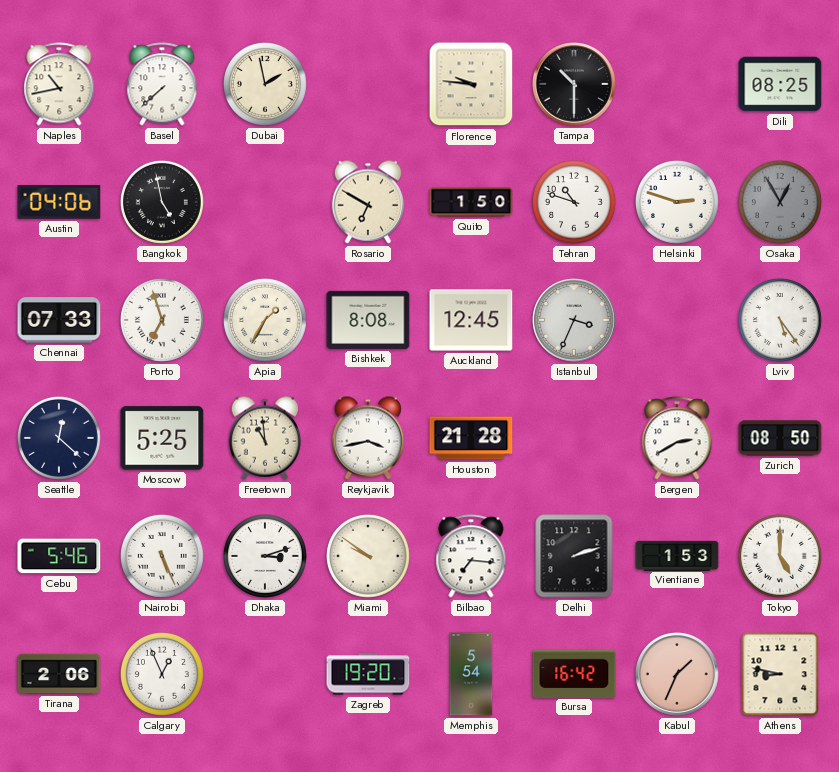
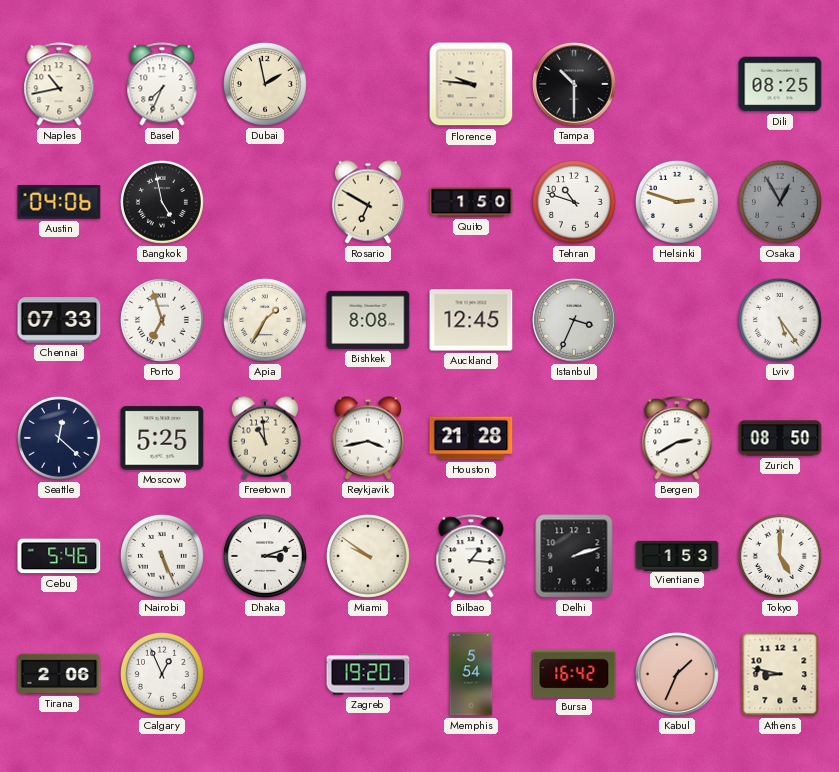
Basel: 7:38 -> 7:34 (162, 84)
Bilbao: 7:16 -> 1:16 (471, 556)
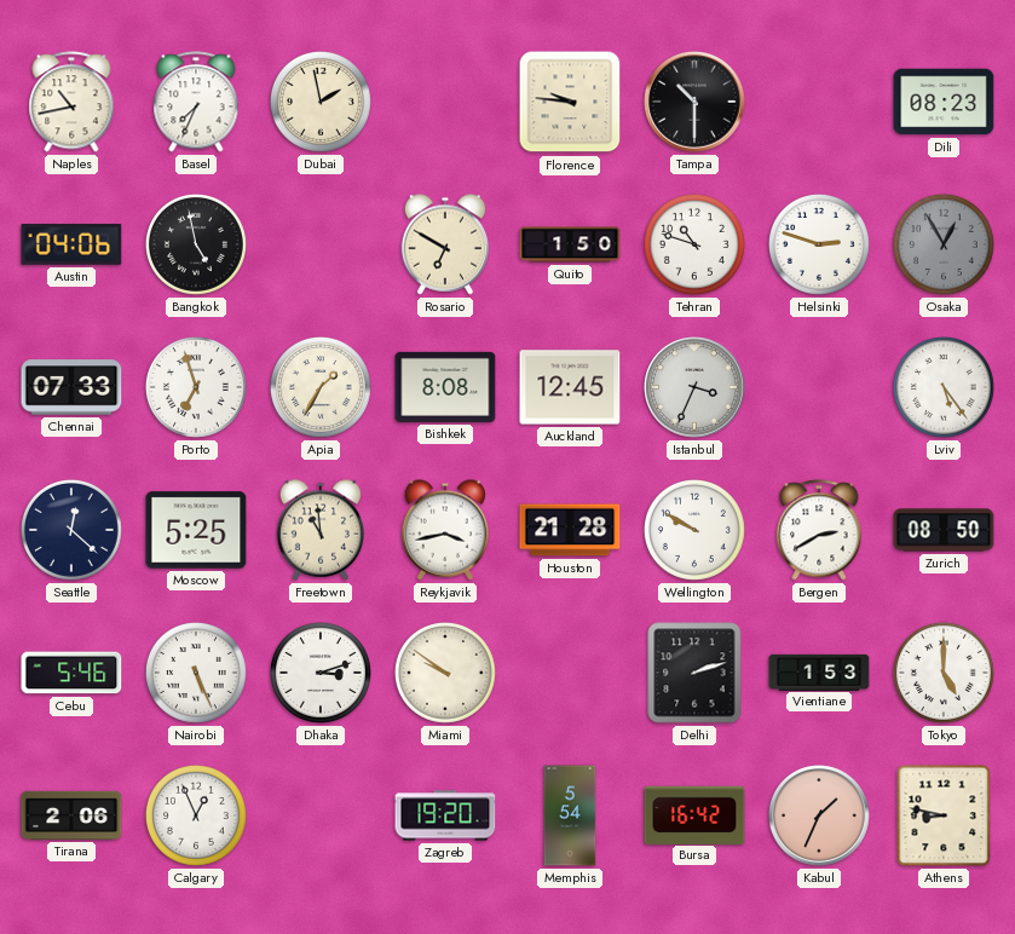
Dili: 08:25 -> 08:23 (944, 102)
Wellington: none -> 9:50 (694, 530)
Bilbao: 1:16 -> none (471, 556)
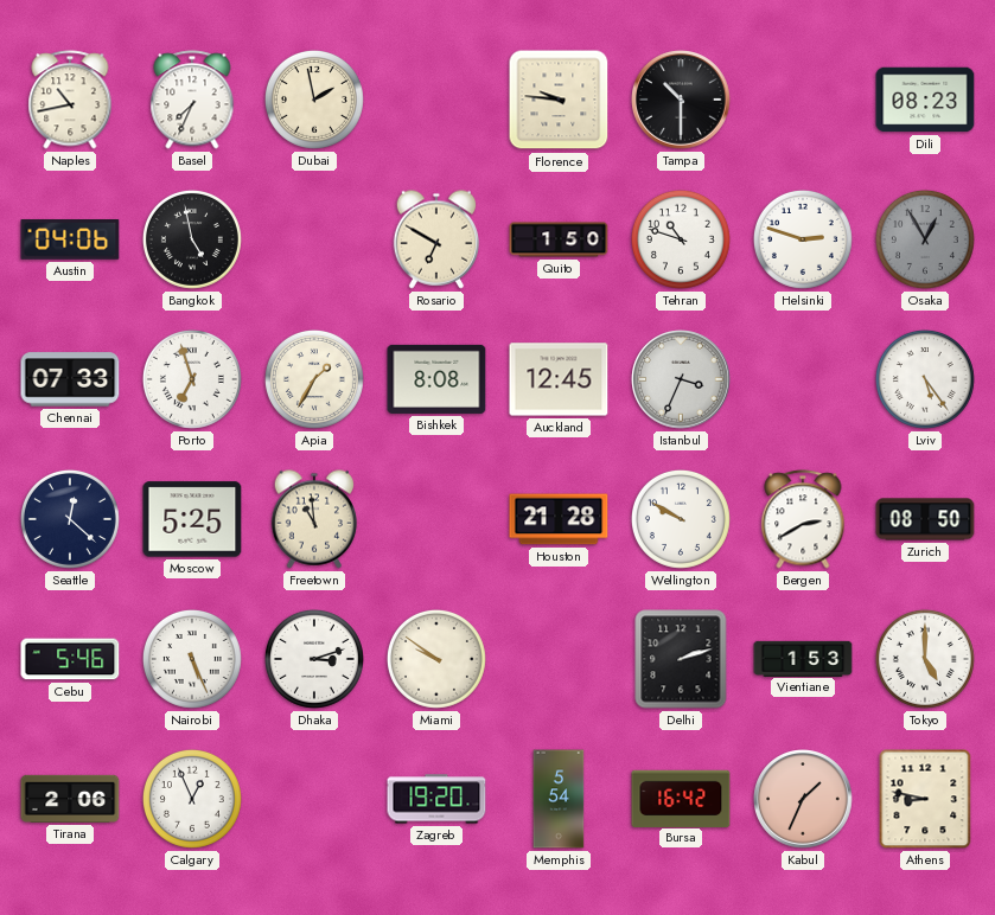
Reykjavik: 3:43 -> none (445, 530)
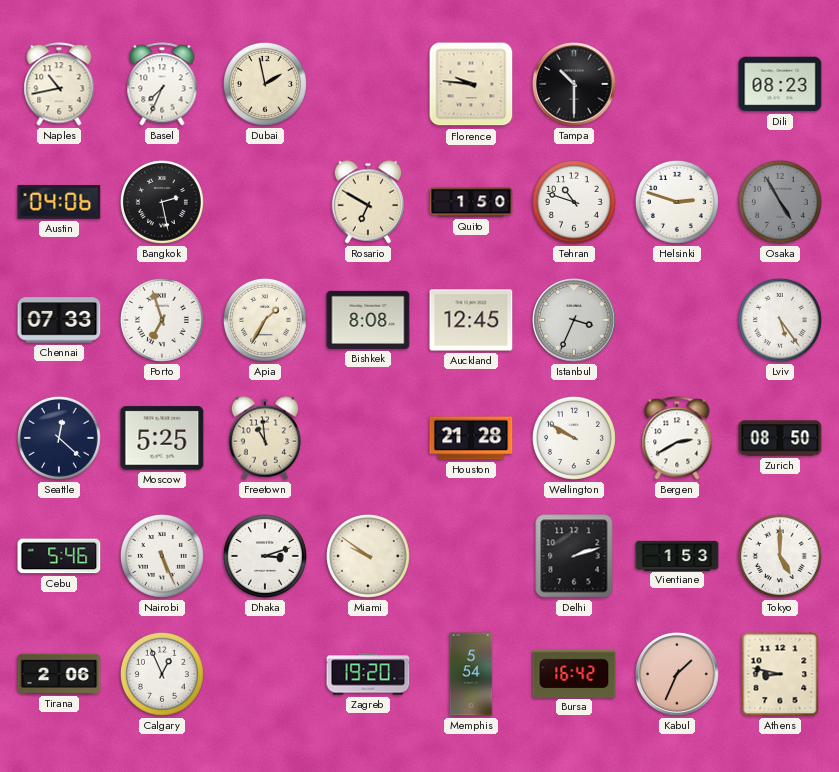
Bangkok: 4:58 -> 2:28 (162, 202)
Osaka: 12:55 -> 4:55 (780, 202)
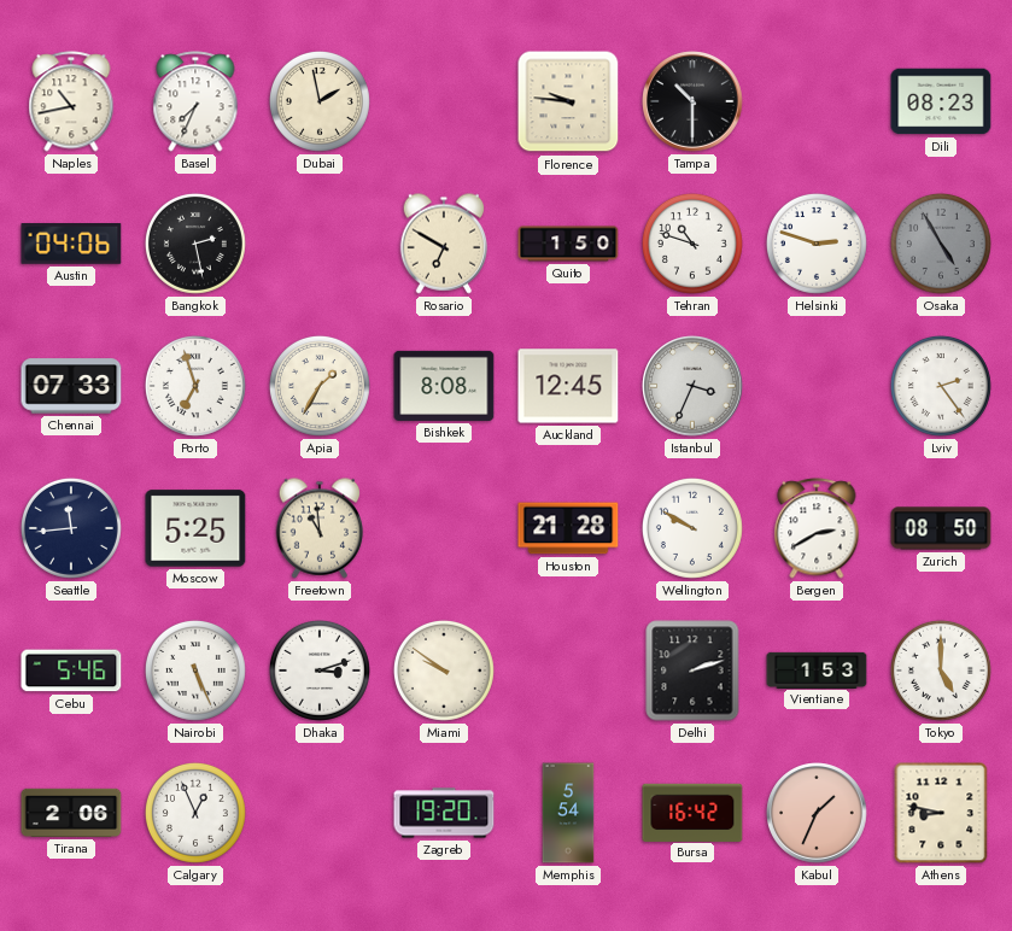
Lviv: 5:24 -> 2:24 (941, 386)
Seattle: 12:22 -> 11:44 (71, 528)
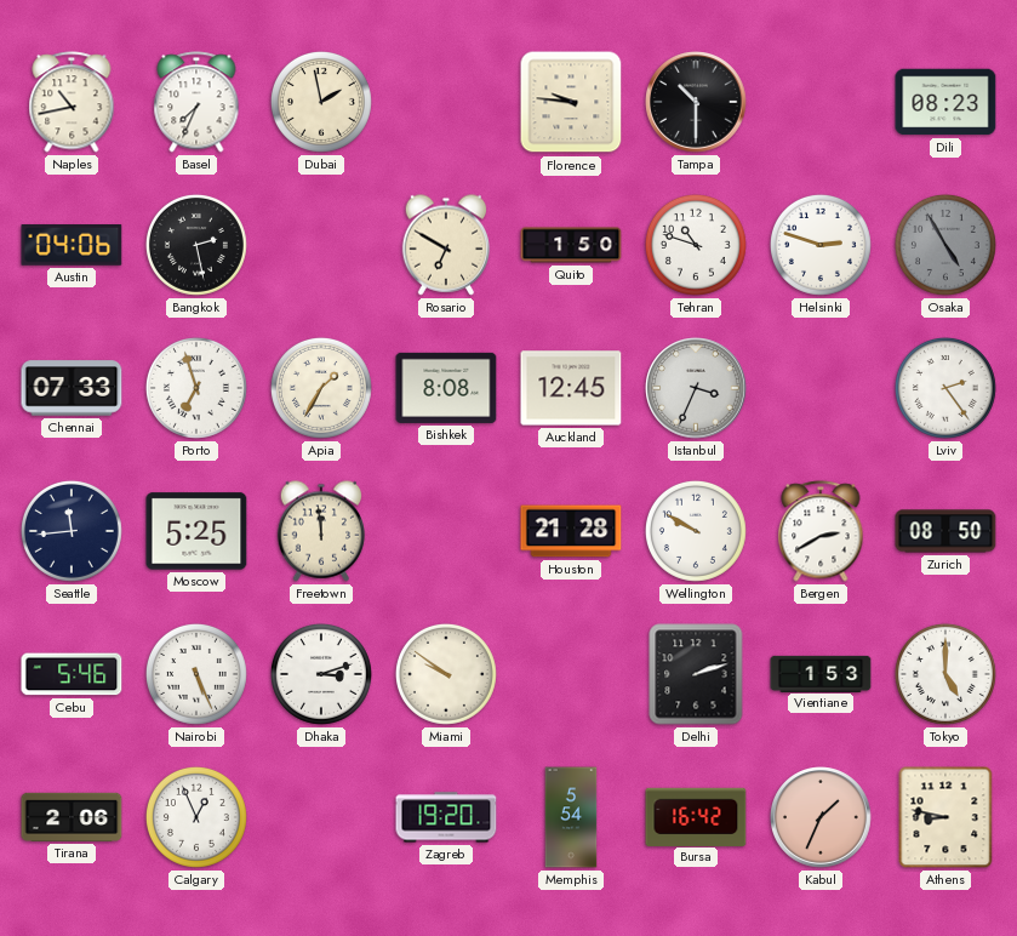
Freetown: 10:59 -> 11:59 (321, 531)
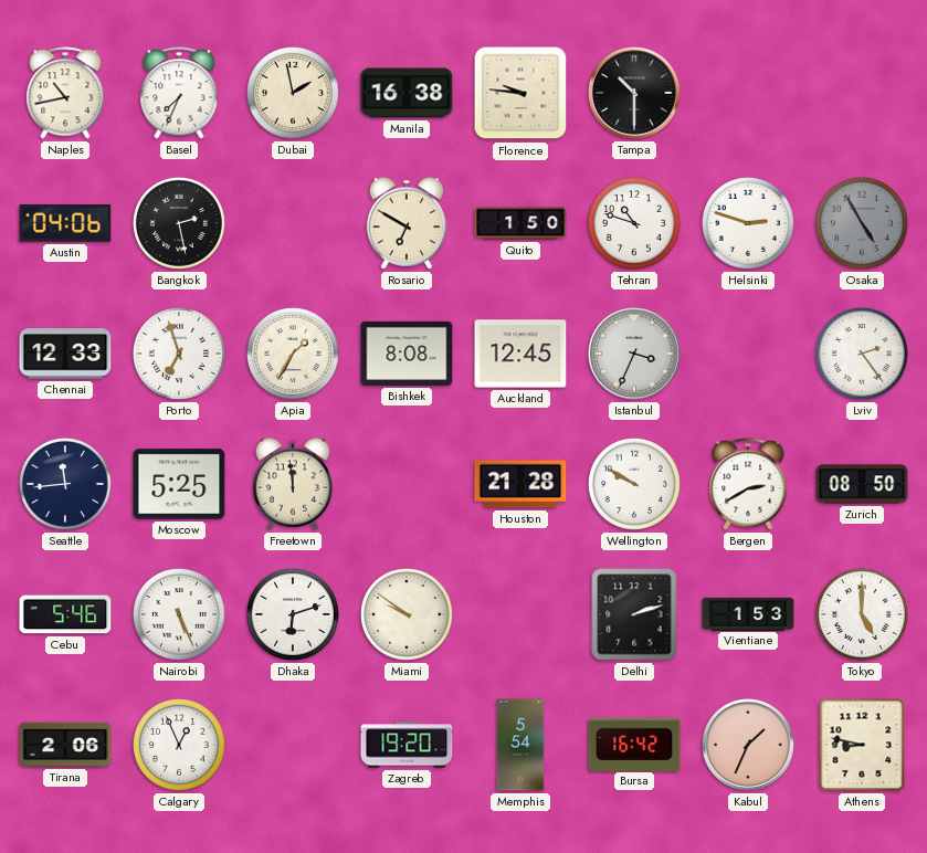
Manila: none -> 16:38 (407, 93)
Dili: 08:23 -> none (945, 102)
Chennai: 07:33 -> 12:33 (65, 354)
Dhaka: 3:12 -> 6:12 (293, 614)
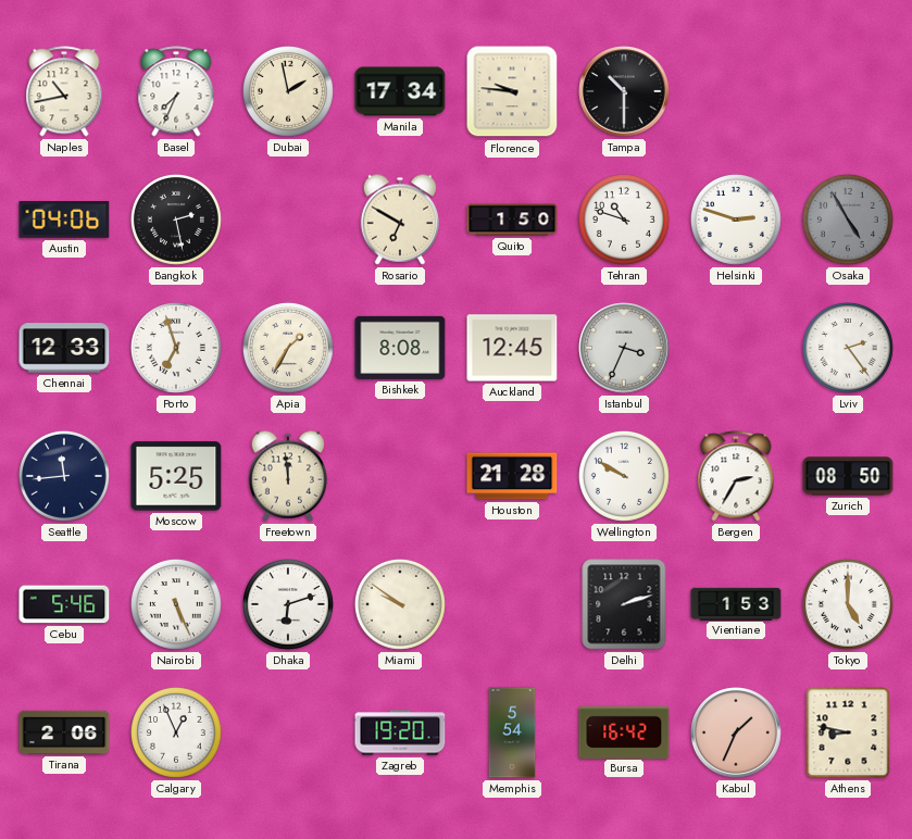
Manila: 16:38 -> 17:34 (400, 91)
Bergen: 2:40 -> 2:35 (736, 476)
